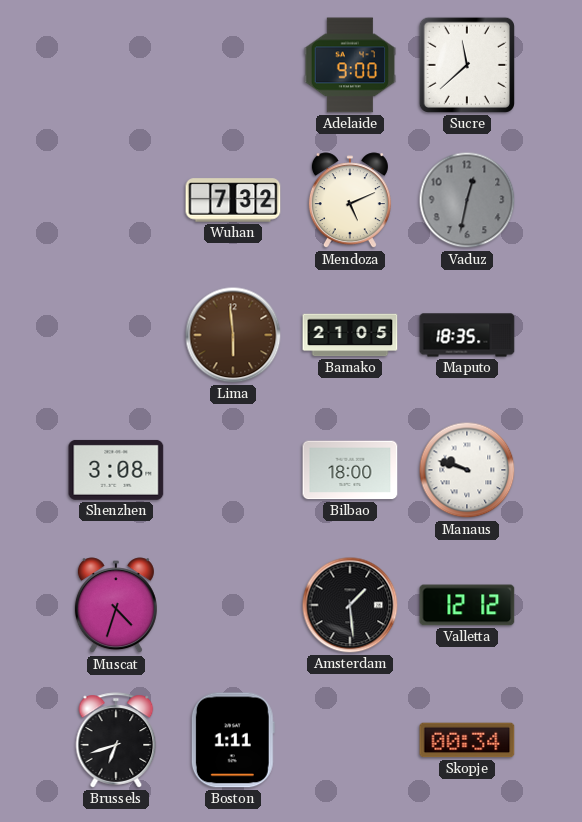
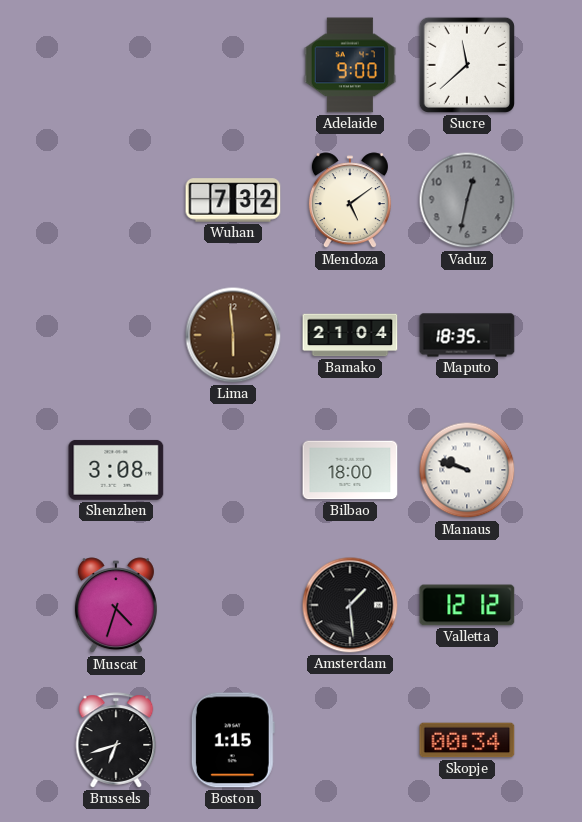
Mendoza: 5:11 -> 5:09 (350, 201)
Bamako: 21:05 -> 21:04 (350, 335)
Boston: 1:11 -> 1:15 (233, 740)
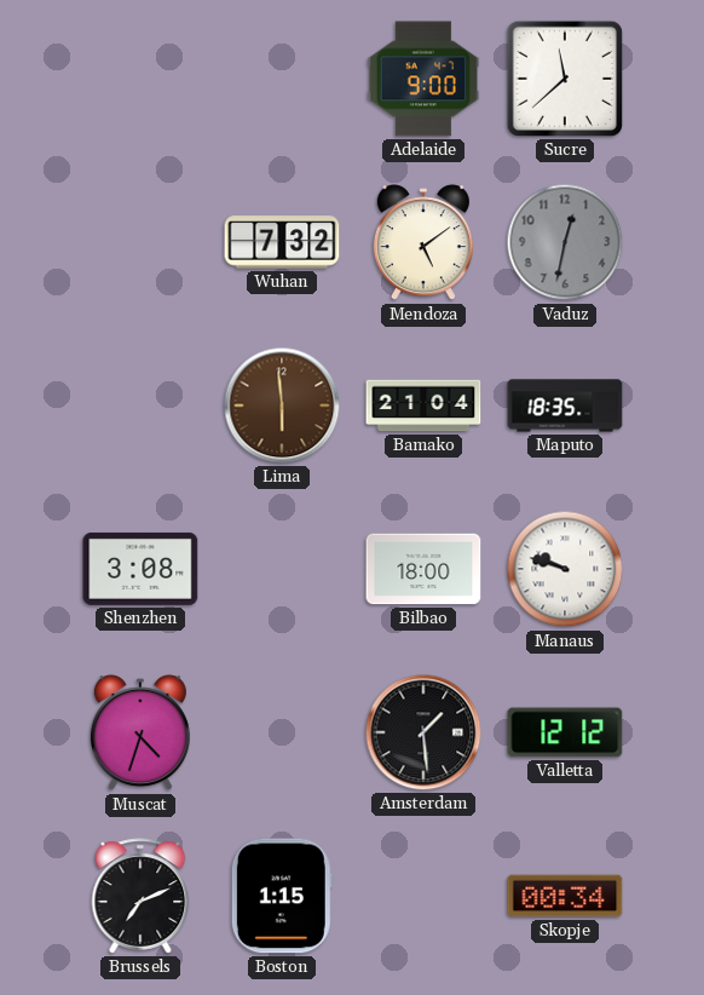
Brussels: 6:42 -> 7:11 (140, 896)
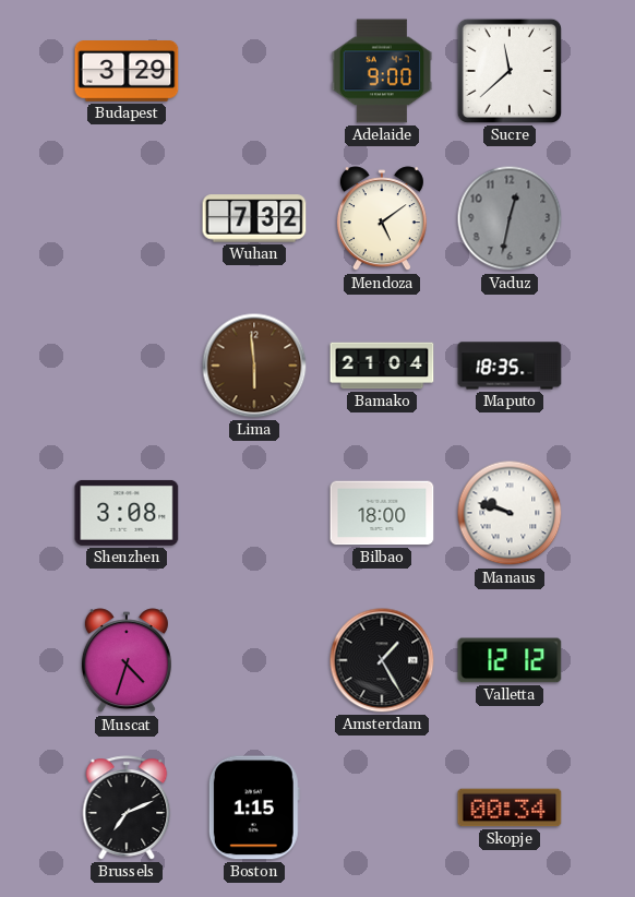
Budapest: none -> 3:29 (127, 72)
Amsterdam: 1:29 -> 1:25 (382, 660)
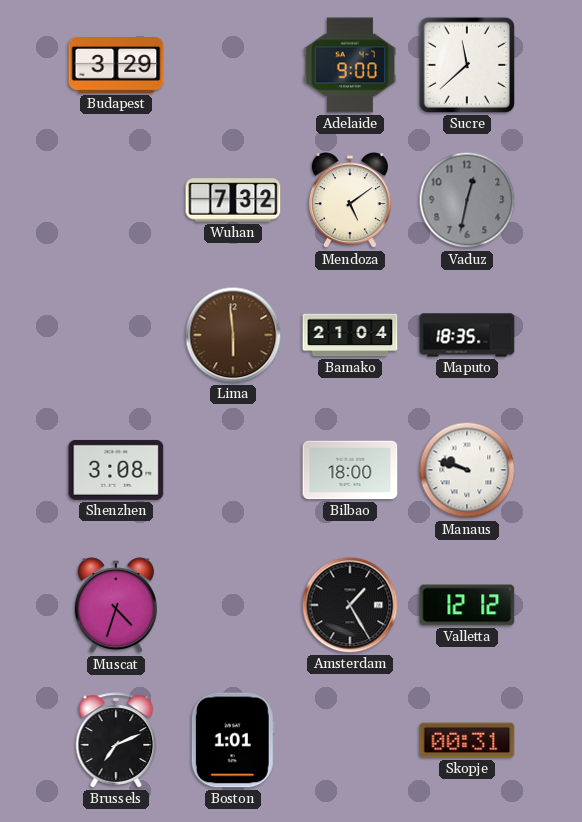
Boston: 1:15 -> 1:01 (233, 740)
Skopje: 00:34 -> 00:31 (467, 740)
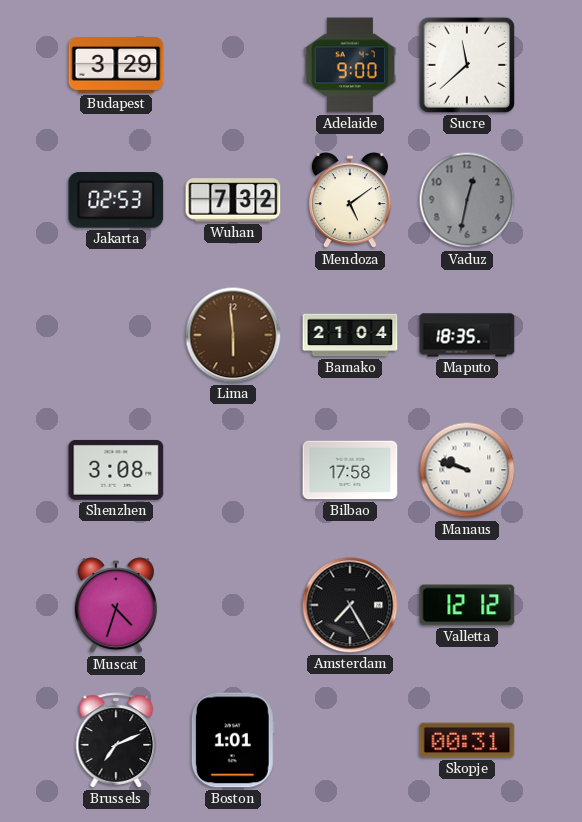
Jakarta: none -> 02:53 (116, 200)
Bilbao: 18:00 -> 17:58 (350, 470)
Amsterdam: 1:25 -> 7:25 (350, 605)
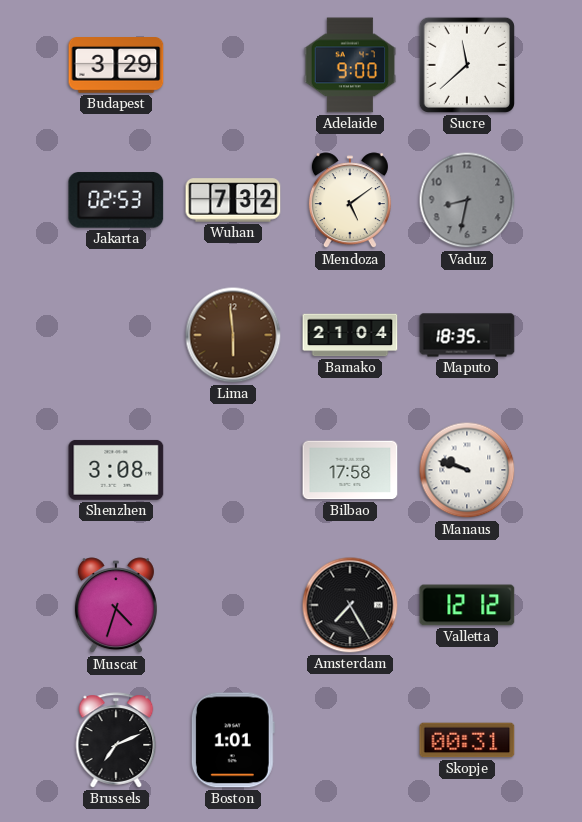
Vaduz: 12:32 -> 8:32 (467, 200)
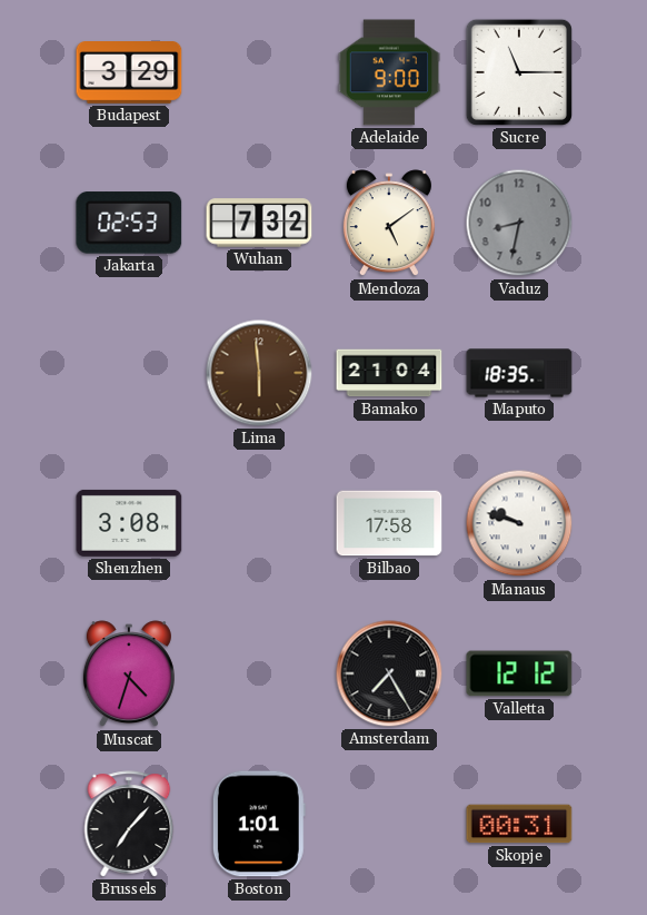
Sucre: 11:38 -> 11:15 (519, 72)
Brussels: 7:11 -> 7:07 (129, 824)
